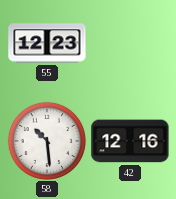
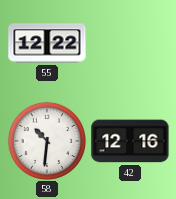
55: 12:23 -> 12:22 (47, 43)
58: 10:29 -> 10:31 (46, 140)
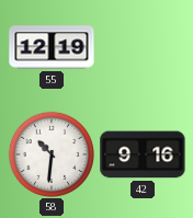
55: 12:22 -> 12:19 (52, 47)
42: 12:16 -> 9:16 (143, 154)
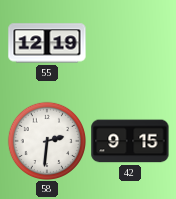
58: 10:31 -> 2:31 (46, 140)
42: 9:16 -> 9:15 (130, 141)
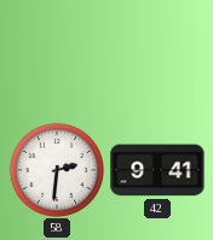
55: 12:19 -> none (47, 43)
42: 9:15 -> 9:41 (157, 170)
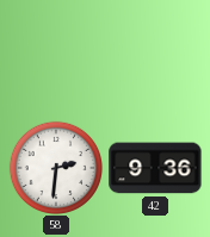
42: 9:41 -> 9:36 (155, 168)
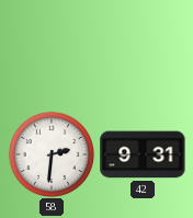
42: 9:36 -> 9:31 (143, 154)
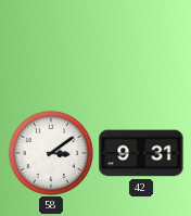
58: 2:31 -> 3:09 (50, 152)
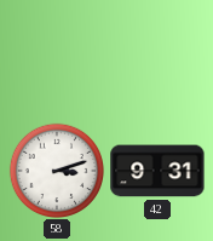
58: 3:09 -> 3:12 (56, 170)
